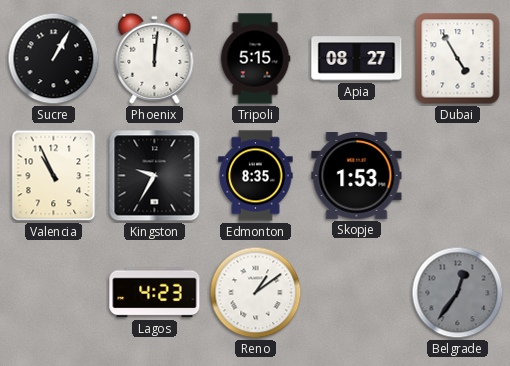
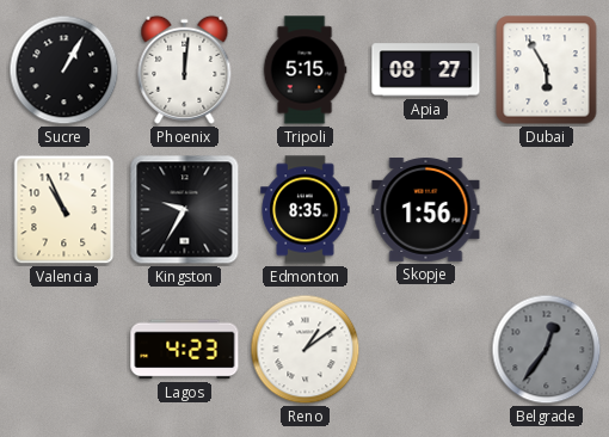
Dubai: 4:55 -> 5:55 (547, 70)
Skopje: 1:53 -> 1:56 (426, 210)
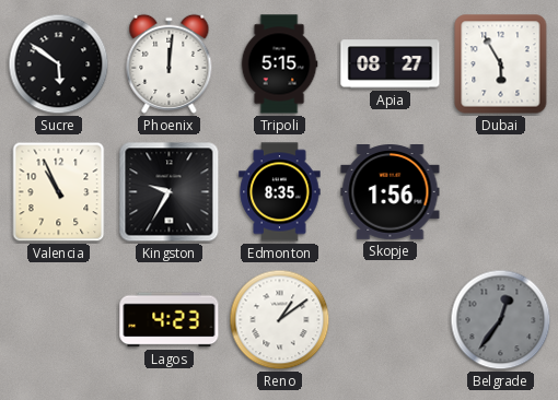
Sucre: 1:05 -> 5:51 (59, 64)
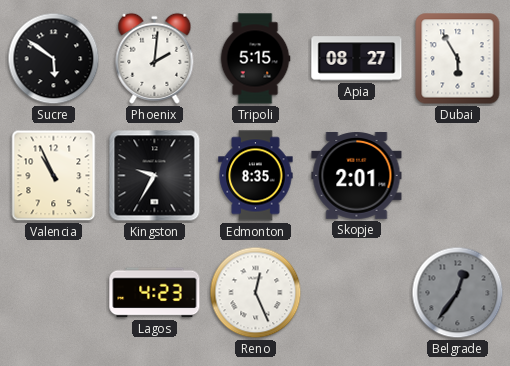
Phoenix: 12:01 -> 2:01 (155, 58)
Skopje: 1:56 -> 2:01 (357, 176)
Reno: 1:09 -> 12:26 (256, 293)
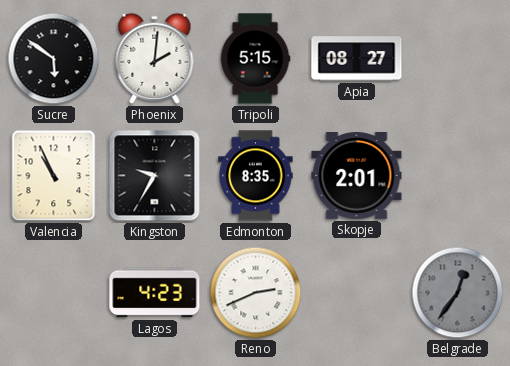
Dubai: 5:55 -> none (458, 59)
Reno: 12:26 -> 2:41 (256, 293)
